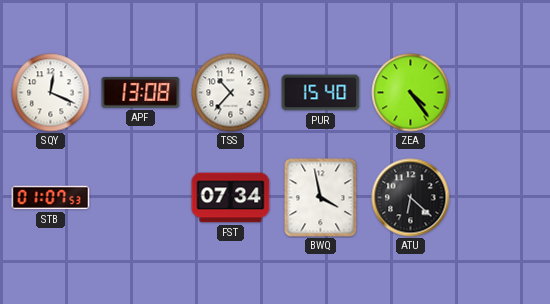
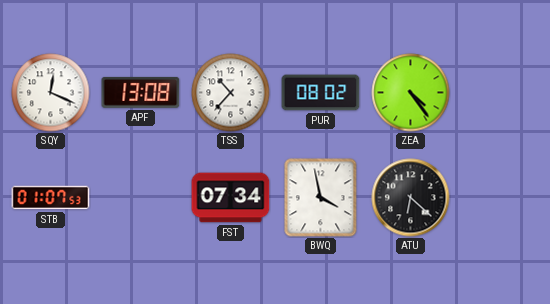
PUR: 15:40 -> 08:02 (321, 93)
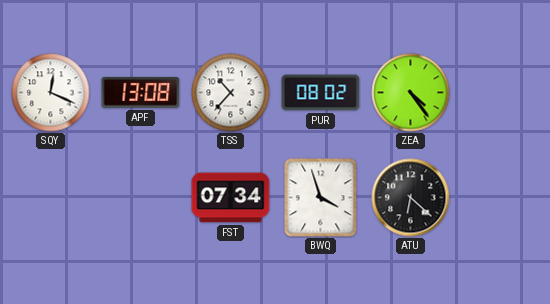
STB: 01:07 -> none (51, 198)
BWQ: 3:58 -> 3:57 (321, 198)
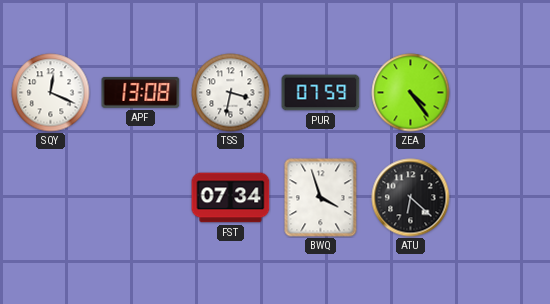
TSS: 10:37 -> 3:32 (231, 93)
PUR: 08:02 -> 07:59 (321, 93)
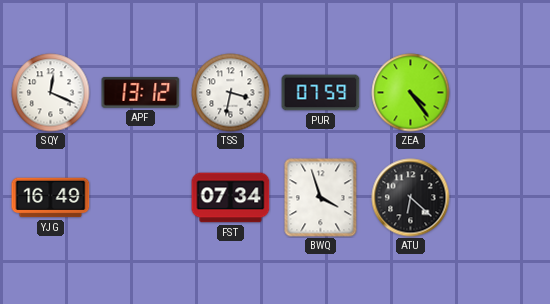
APF: 13:08 -> 13:12 (141, 92)
YJG: none -> 16:49 (51, 198)
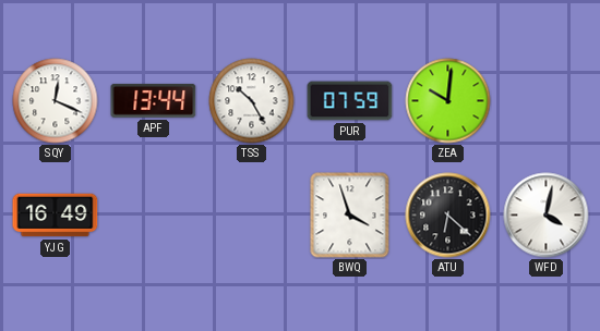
APF: 13:12 -> 13:44 (154, 100)
TSS: 3:32 -> 10:25 (252, 101)
ZEA: 4:24 -> 10:01 (448, 101)
FST: 07:34 -> none (231, 198)
WFD: none -> 4:02 (547, 216)
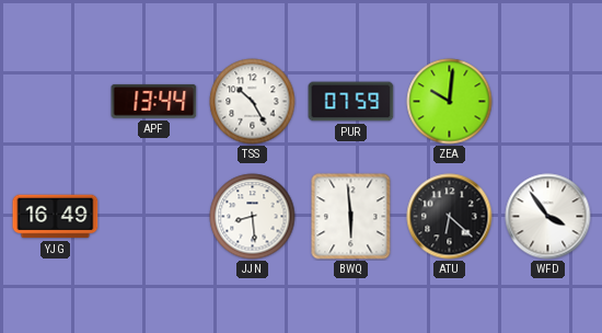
SQY: 12:19 -> none (56, 101)
JJN: none -> 8:29 (253, 217)
BWQ: 3:57 -> 5:59 (351, 217)
WFD: 4:02 -> 3:54 (548, 217)
